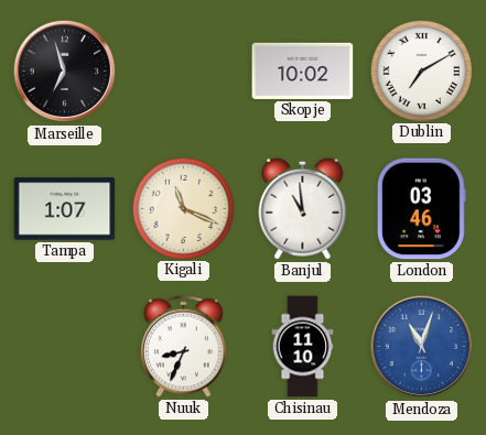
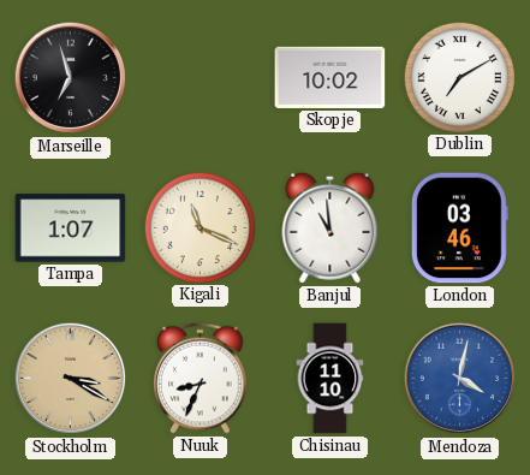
Stockholm: none -> 3:20 (71, 379)
Mendoza: 11:03 -> 4:02 (460, 379)
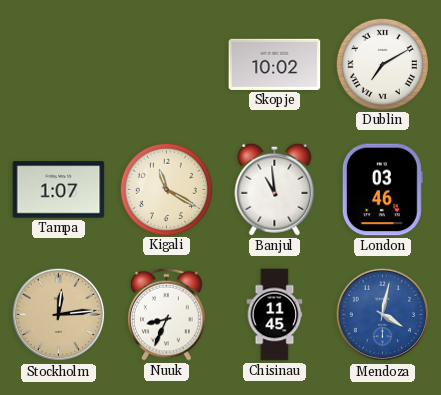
Marseille: 6:57 -> none (71, 78)
Kigali: 11:19 -> 11:20 (166, 189)
Stockholm: 3:20 -> 12:14 (59, 315)
Chisinau: 11:10 -> 11:45 (275, 315)
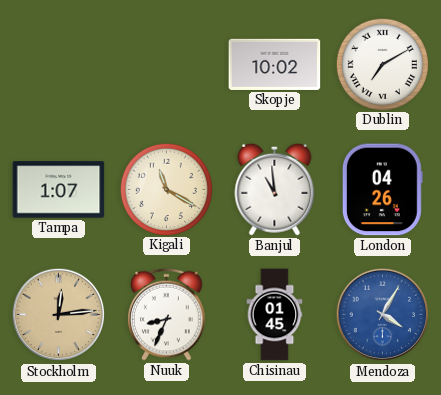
London: 03:46 -> 04:26 (382, 190)
Chisinau: 11:45 -> 01:45 (275, 315)
Mendoza: 4:02 -> 4:05 (383, 315)
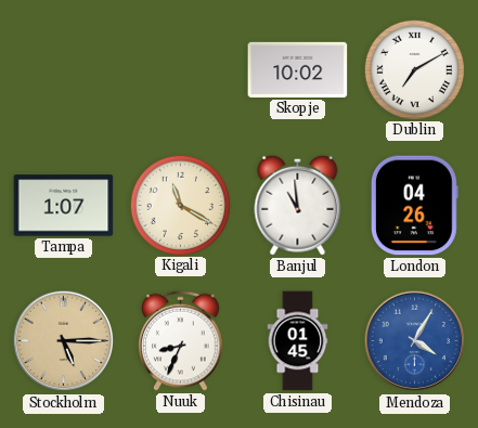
Stockholm: 12:14 -> 5:15 (64, 341)
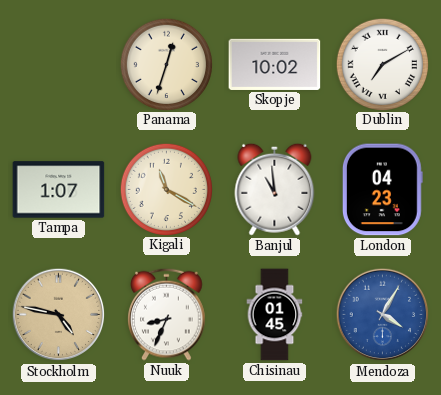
Panama: none -> 12:33 (166, 64)
London: 04:26 -> 04:23 (382, 190)
Stockholm: 5:15 -> 4:47 (59, 315)
